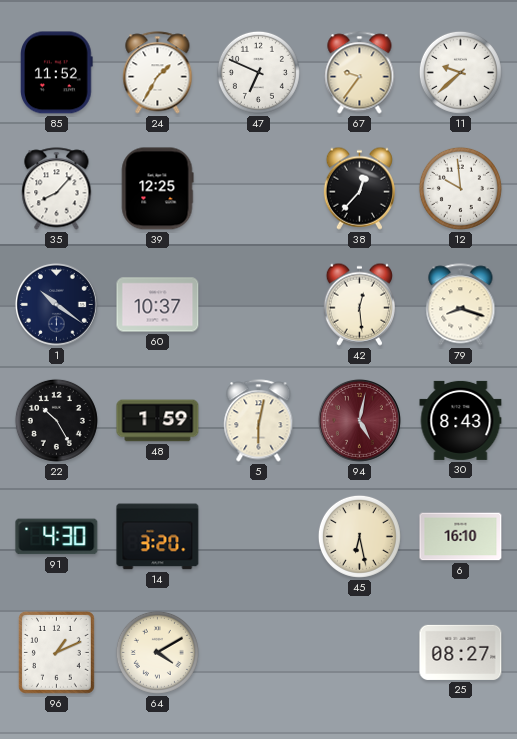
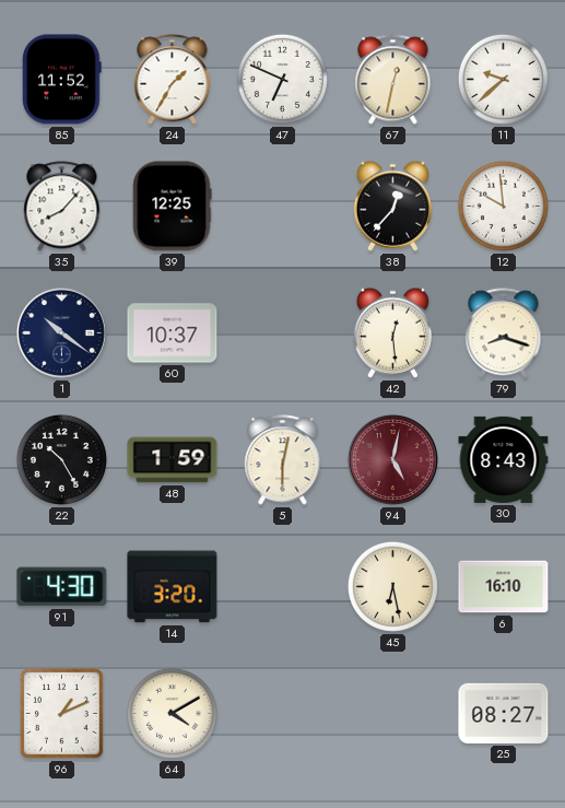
67: 9:36 -> 12:32 (393, 80)
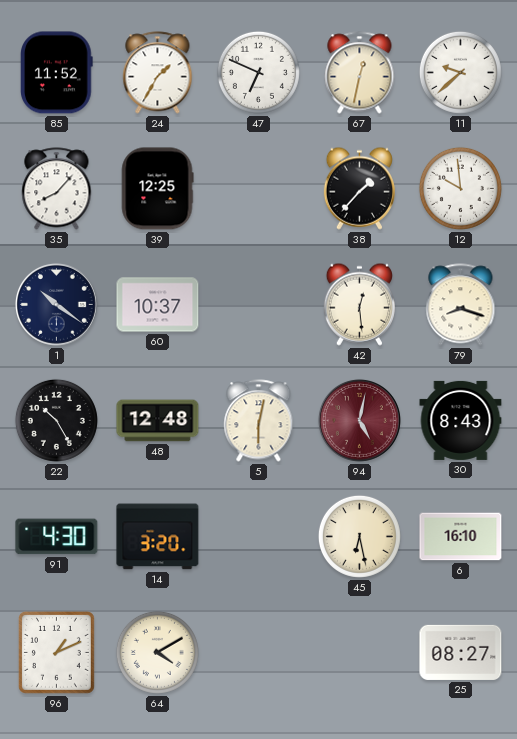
38: 12:37 -> 1:37 (359, 188)
48: 1:59 -> 12:48 (158, 421)
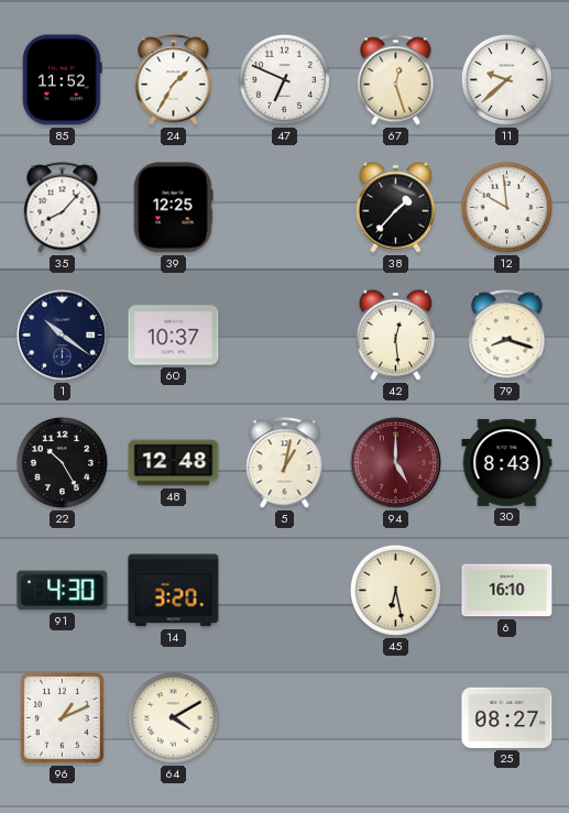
67: 12:32 -> 12:27 (396, 80)
5: 6:02 -> 1:02 (285, 463)
94: 5:02 -> 5:00 (395, 462)
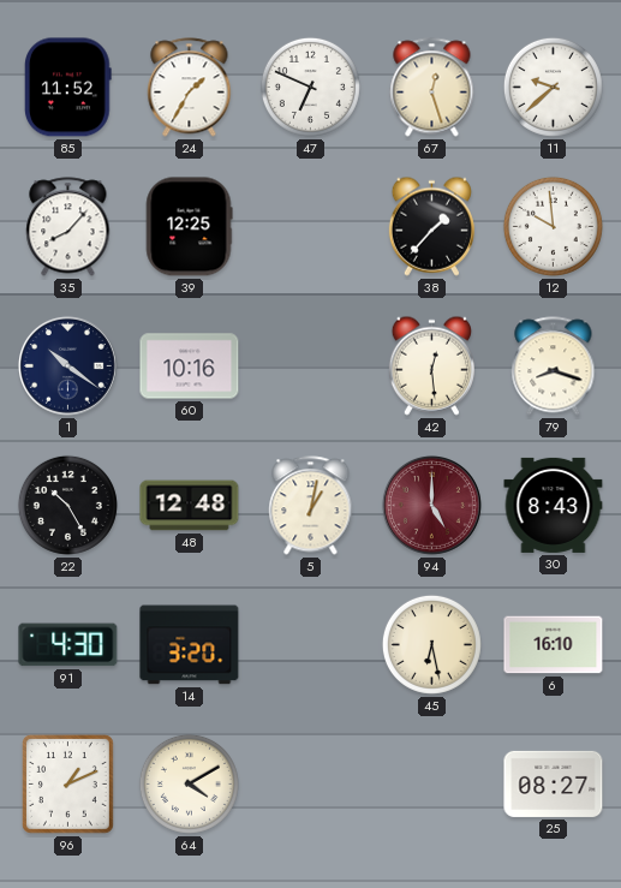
60: 10:37 -> 10:16 (190, 366)
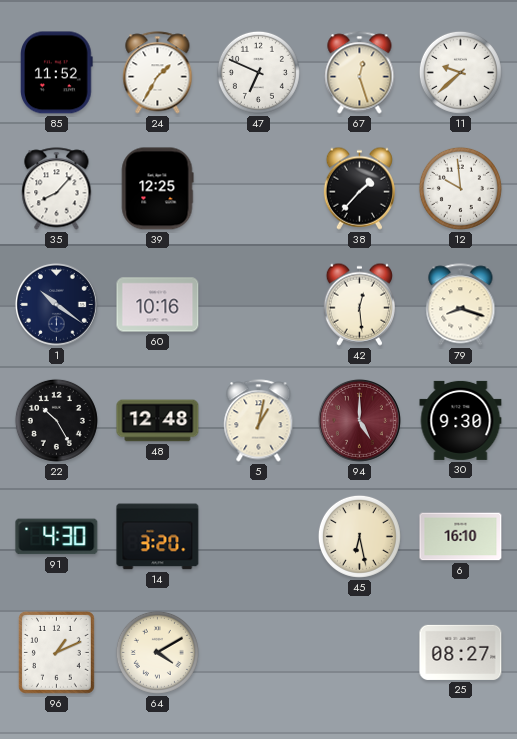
30: 8:43 -> 9:30 (461, 420)
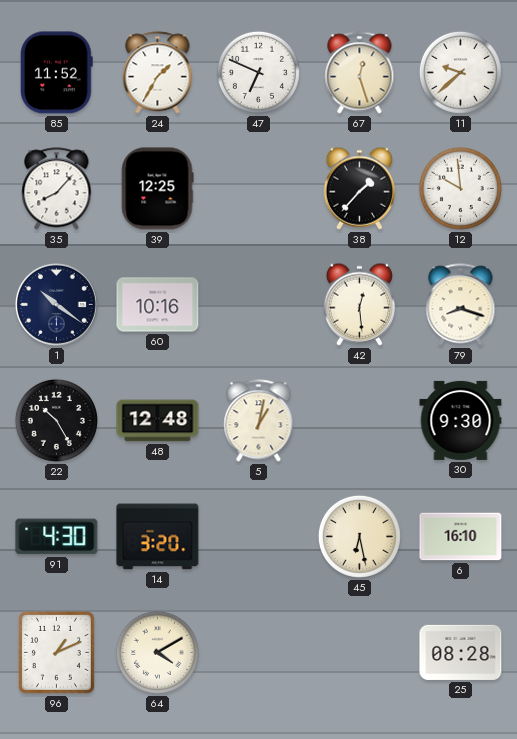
94: 5:00 -> none (359, 420)
25: 08:27 -> 08:28 (461, 652)
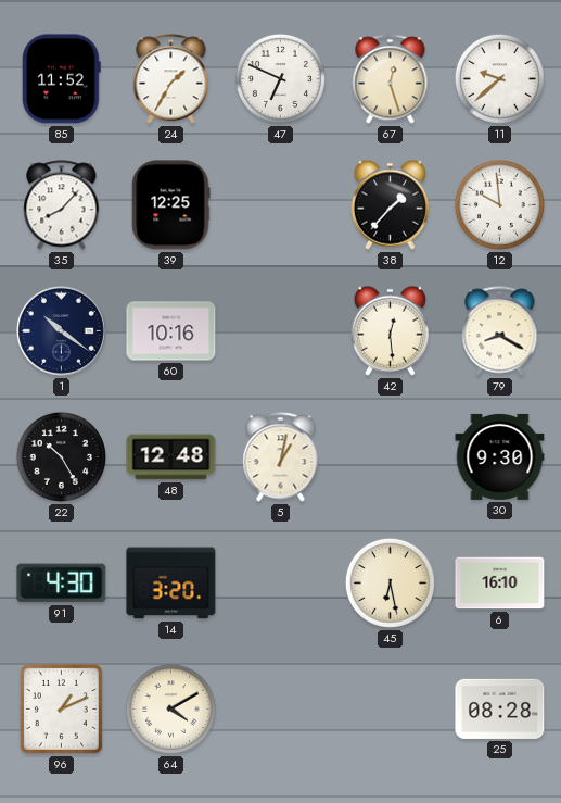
79: 8:18 -> 8:20 (500, 331)
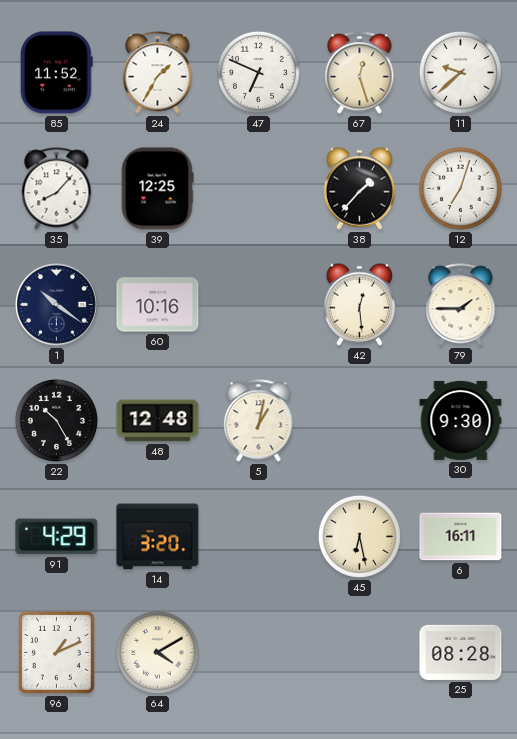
12: 9:59 -> 7:03 (460, 188)
79: 8:20 -> 1:45 (461, 305)
91: 4:30 -> 4:29 (57, 537)
6: 16:10 -> 16:11 (461, 537)
